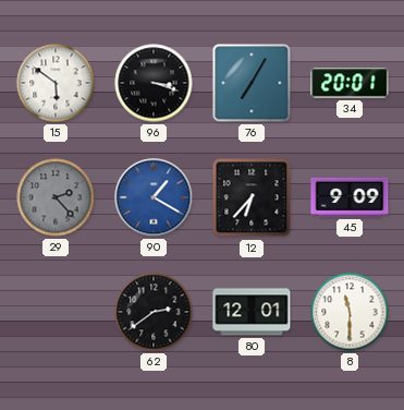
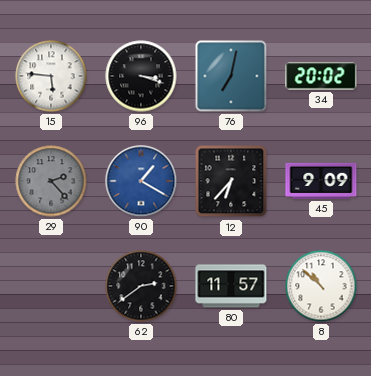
15: 5:51 -> 5:46 (51, 76)
76: 7:05 -> 7:02 (231, 76)
34: 20:01 -> 20:02 (321, 76)
80: 12:01 -> 11:57 (231, 286)
8: 11:30 -> 10:52 (321, 286)
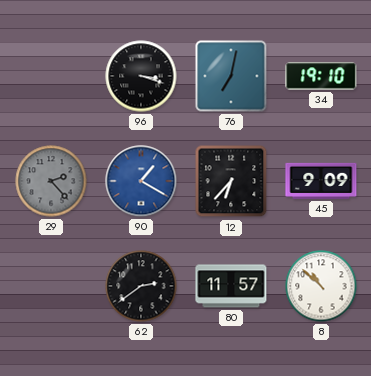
15: 5:46 -> none (51, 76)
34: 20:02 -> 19:10 (321, 76)
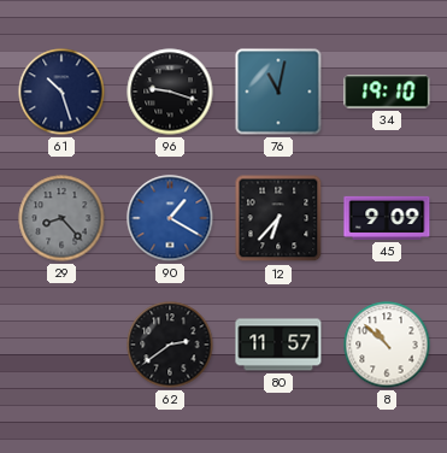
61: none -> 10:27 (61, 92)
96: 3:18 -> 9:18 (170, 92)
76: 7:02 -> 11:02 (278, 92)
29: 2:23 -> 8:23 (61, 218)
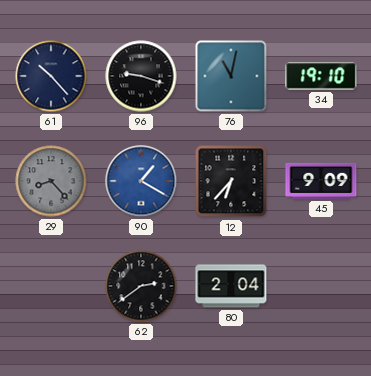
61: 10:27 -> 10:23 (51, 76)
80: 11:57 -> 2:04 (231, 286)
8: 10:52 -> none (387, 345)
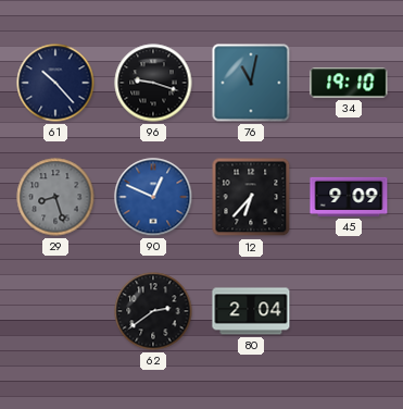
29: 8:23 -> 8:27 (55, 197)
90: 1:20 -> 12:49 (153, 197)
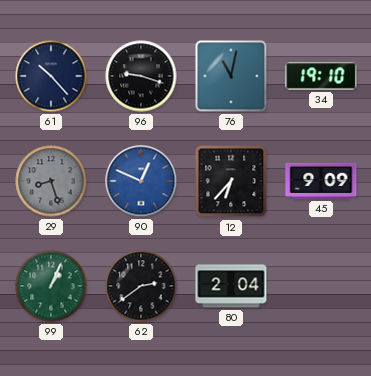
99: none -> 1:04 (51, 286)
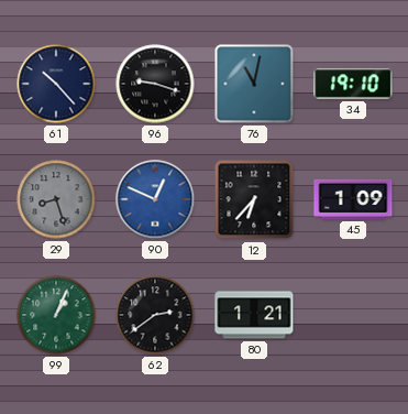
45: 9:09 -> 1:09 (353, 199)
80: 2:04 -> 1:21 (254, 315)
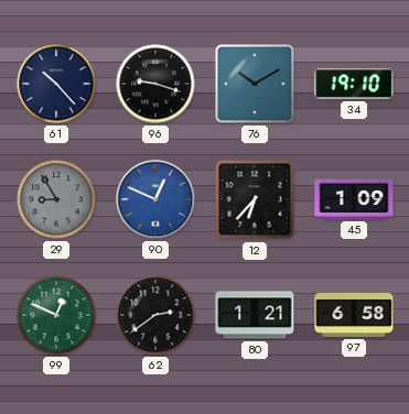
76: 11:02 -> 10:10 (255, 84)
29: 8:27 -> 8:55 (56, 199)
99: 1:04 -> 12:49 (56, 315)
97: none -> 6:58 (354, 315)
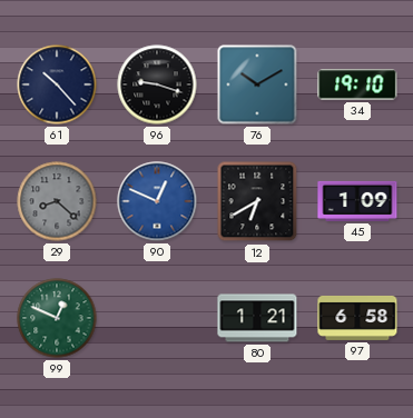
29: 8:55 -> 8:22 (57, 201)
12: 6:37 -> 6:40 (257, 201)
62: 2:39 -> none (155, 315)
